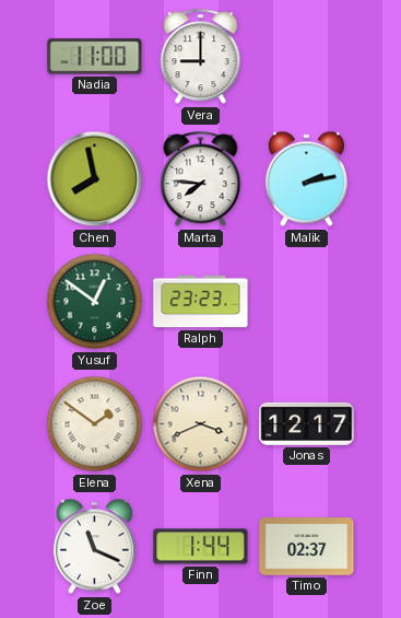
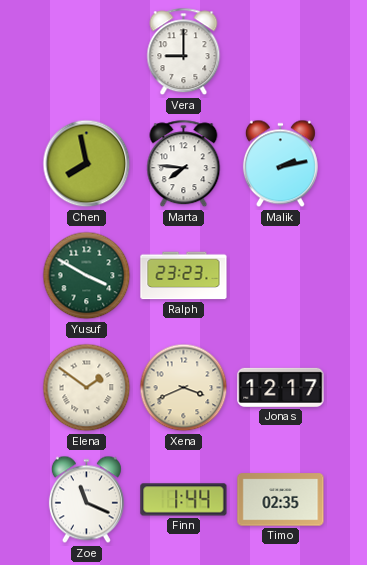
Nadia: 11:00 -> none (95, 57)
Yusuf: 12:51 -> 3:50 (87, 276)
Timo: 02:37 -> 02:35 (281, 500)
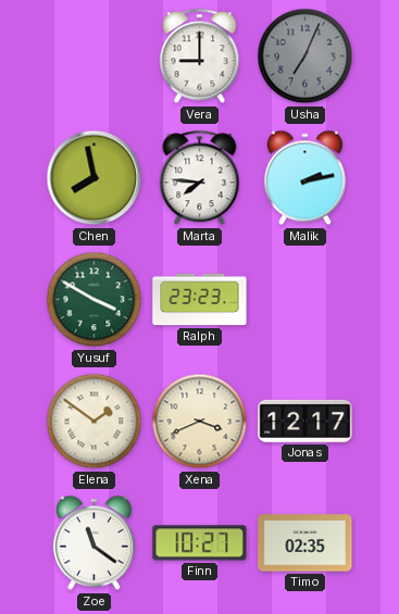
Usha: none -> 7:04 (306, 57)
Zoe: 11:19 -> 11:21 (93, 543)
Finn: 1:44 -> 10:27 (200, 543)
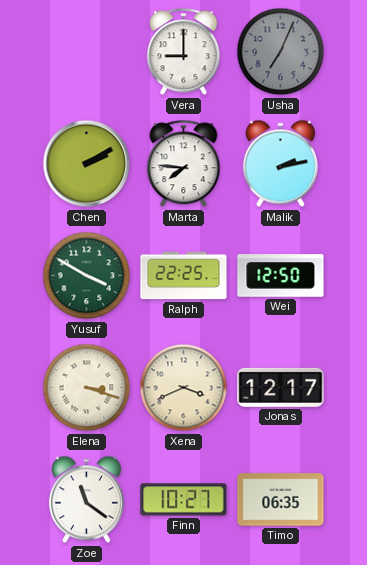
Chen: 7:58 -> 2:10 (87, 164)
Ralph: 23:23 -> 22:25 (184, 276)
Wei: none -> 12:50 (281, 276)
Elena: 1:51 -> 3:18 (87, 388)
Timo: 02:35 -> 06:35 (281, 500)
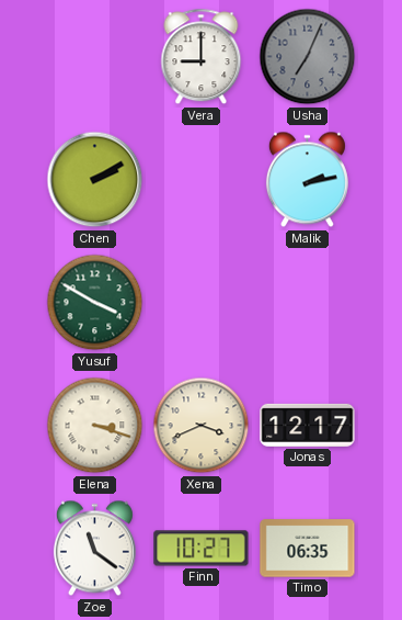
Marta: 7:46 -> none (184, 164)
Ralph: 22:25 -> none (184, 276)
Wei: 12:50 -> none (281, 276)
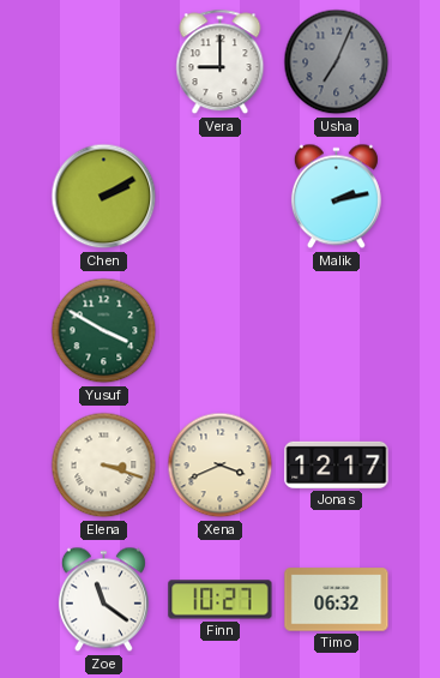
Timo: 06:35 -> 06:32 (337, 600)
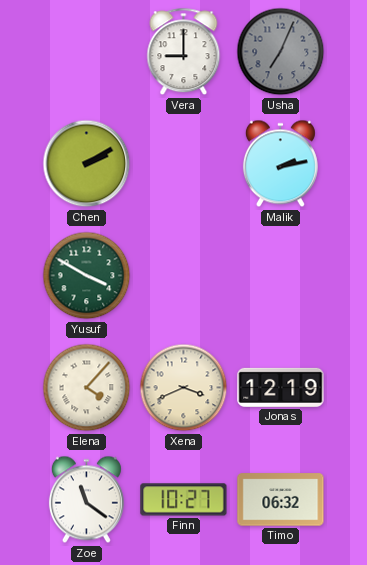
Elena: 3:18 -> 4:07 (87, 388)
Jonas: 12:17 -> 12:19 (281, 387)
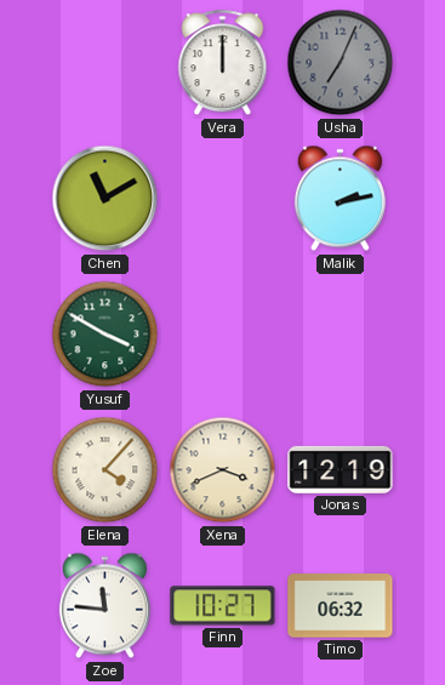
Vera: 9:00 -> 12:00 (223, 63)
Chen: 2:10 -> 11:10 (105, 199)
Zoe: 11:21 -> 11:46 (104, 606)
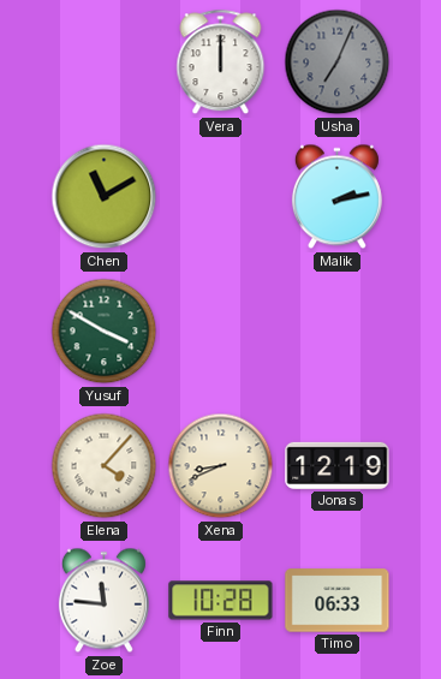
Xena: 3:41 -> 8:41 (221, 466)
Finn: 10:27 -> 10:28 (221, 601)
Timo: 06:32 -> 06:33 (338, 601)
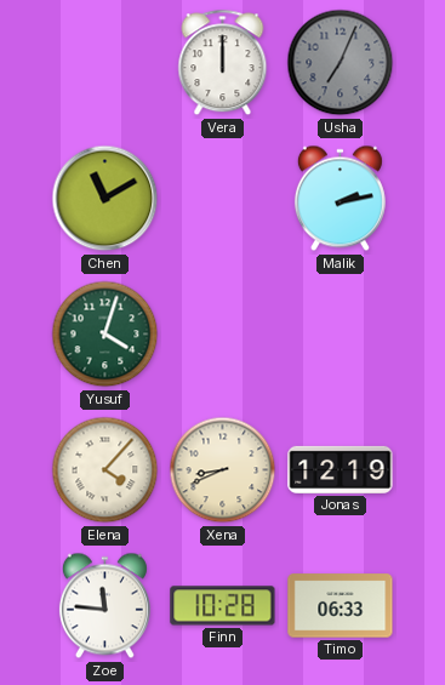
Yusuf: 3:50 -> 4:03 (105, 335)
